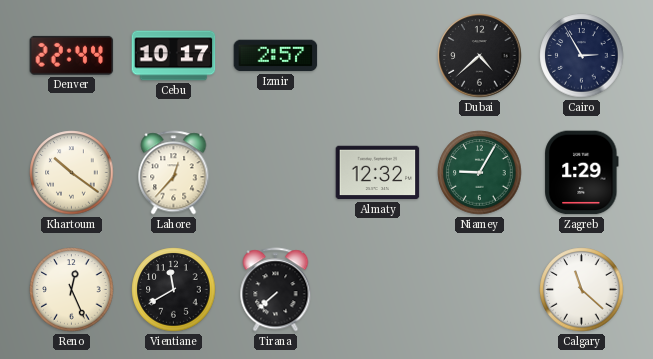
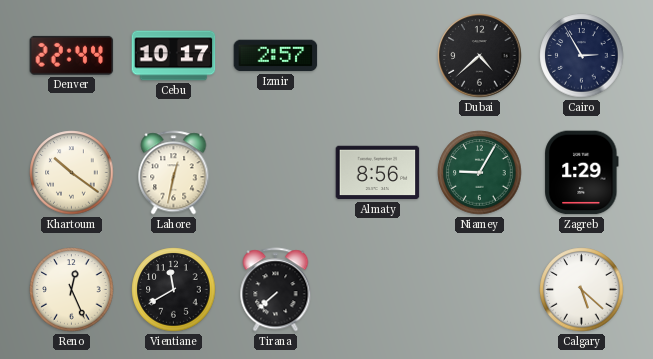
Lahore: 12:37 -> 12:32 (174, 173)
Almaty: 12:32 -> 8:56 (378, 173)
Calgary: 11:22 -> 5:22 (582, 290)
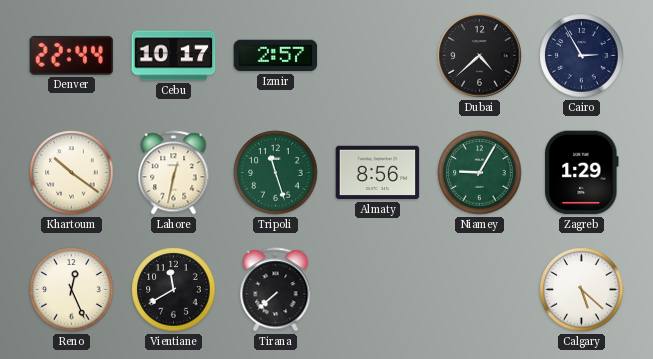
Tripoli: none -> 11:27 (276, 173)
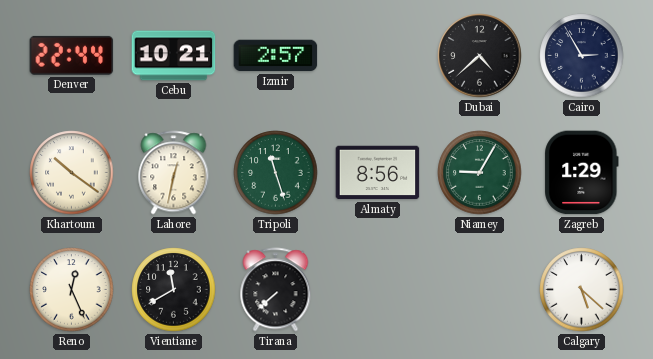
Cebu: 10:17 -> 10:21 (174, 56)
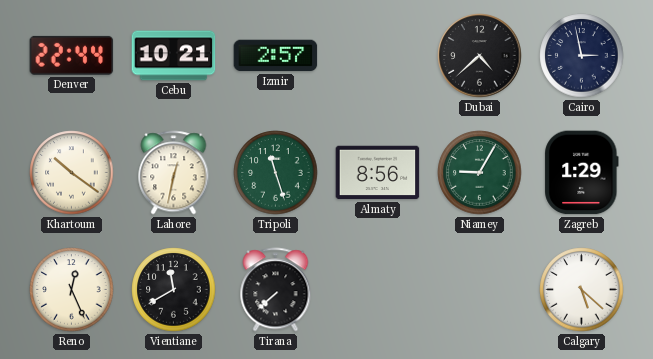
Cairo: 2:55 -> 2:58 (582, 56)
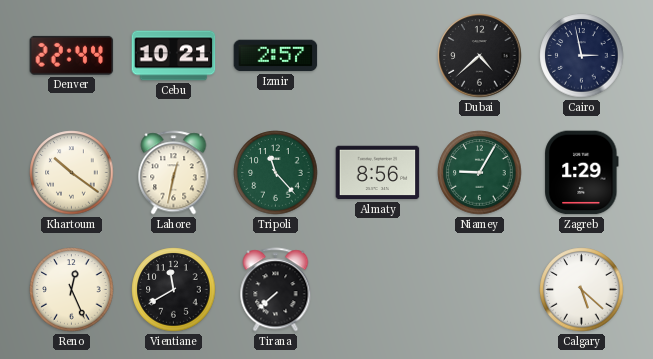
Tripoli: 11:27 -> 11:23 (276, 173)
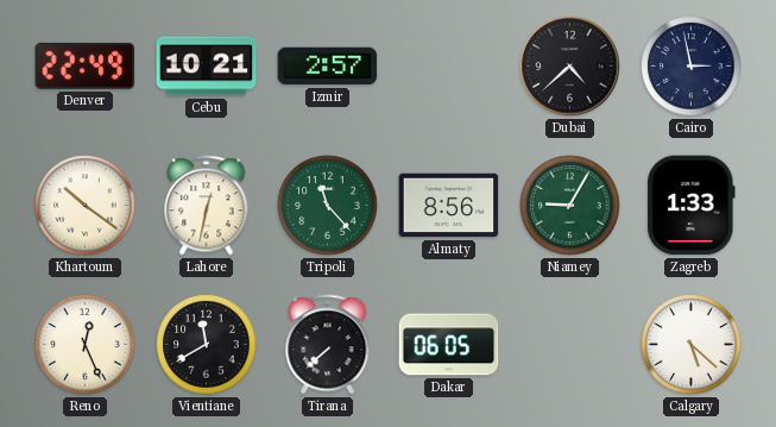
Denver: 22:44 -> 22:49 (86, 65)
Zagreb: 1:29 -> 1:33 (692, 206)
Dakar: none -> 06:05 (449, 345)
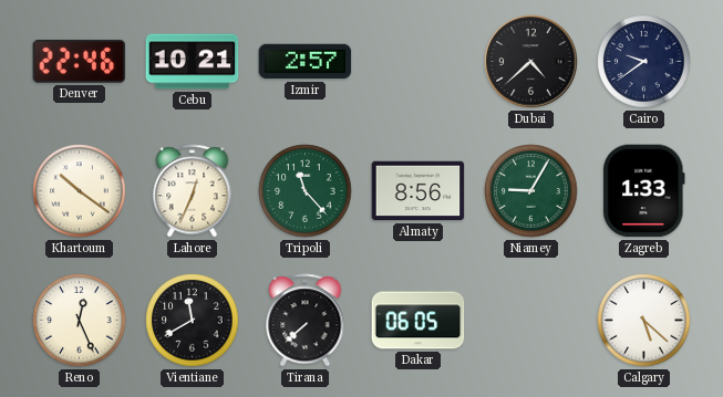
Denver: 22:49 -> 22:46 (80, 61)
Cairo: 2:58 -> 9:39 (644, 62)
Lahore: 12:32 -> 12:34 (193, 191)
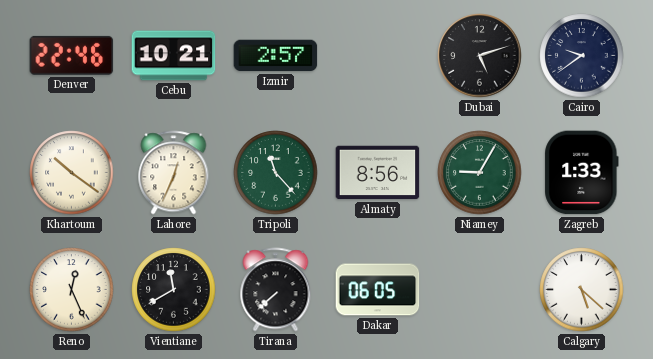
Dubai: 4:38 -> 5:12 (480, 56)
